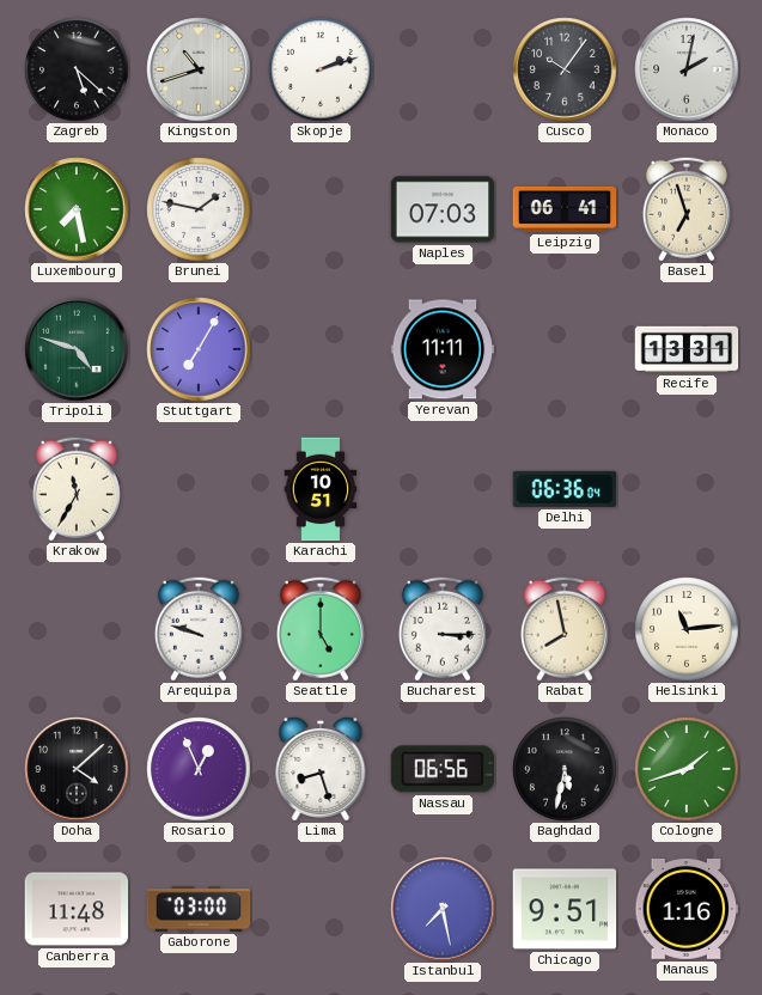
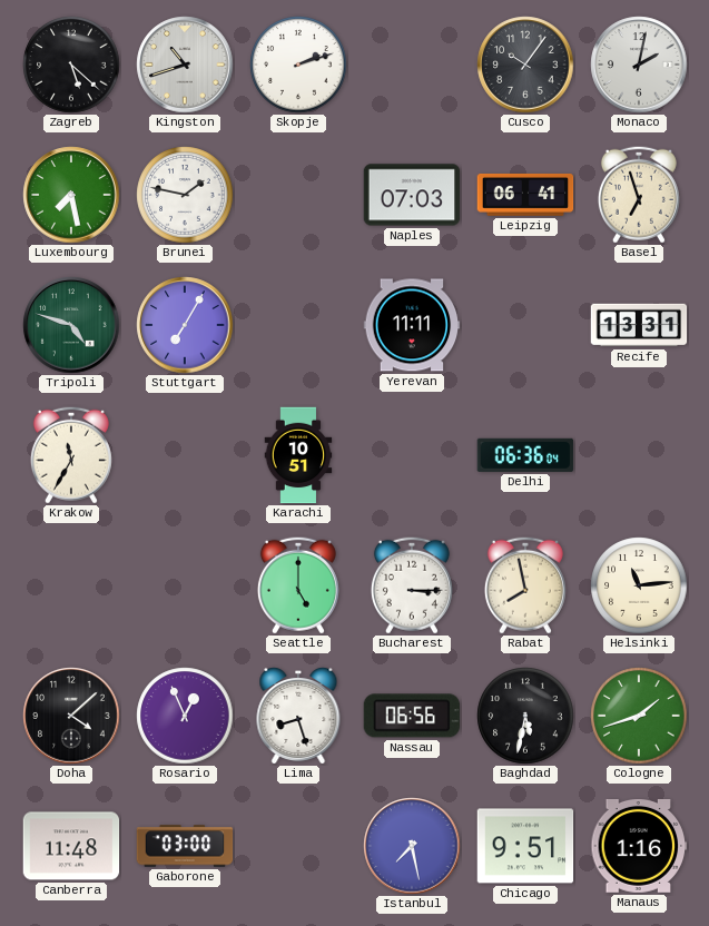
Arequipa: 9:48 -> none (199, 629)
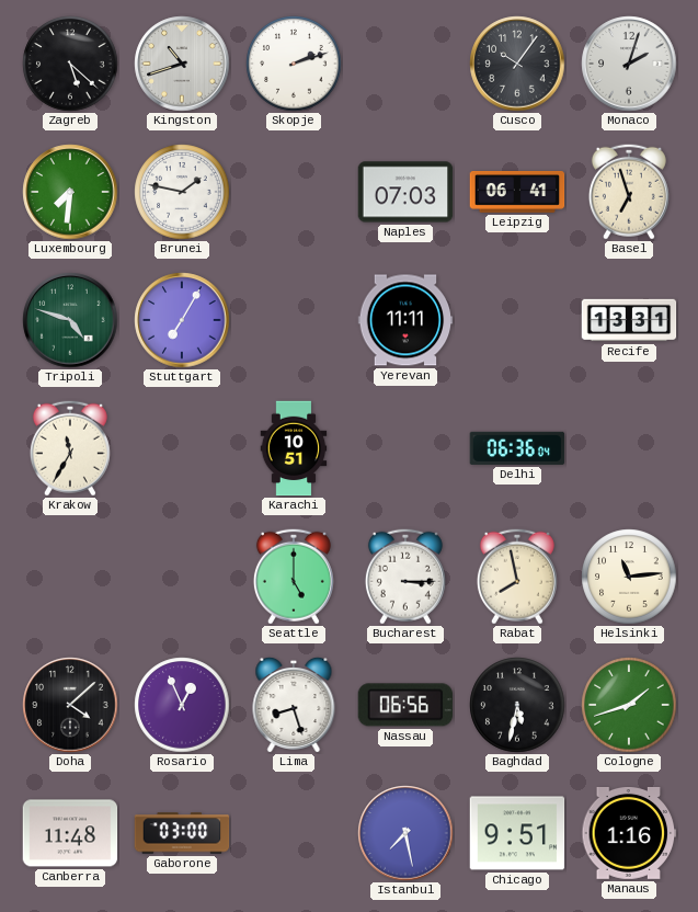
Monaco: 2:02 -> 2:03 (629, 64)
Luxembourg: 7:28 -> 7:31 (70, 192)
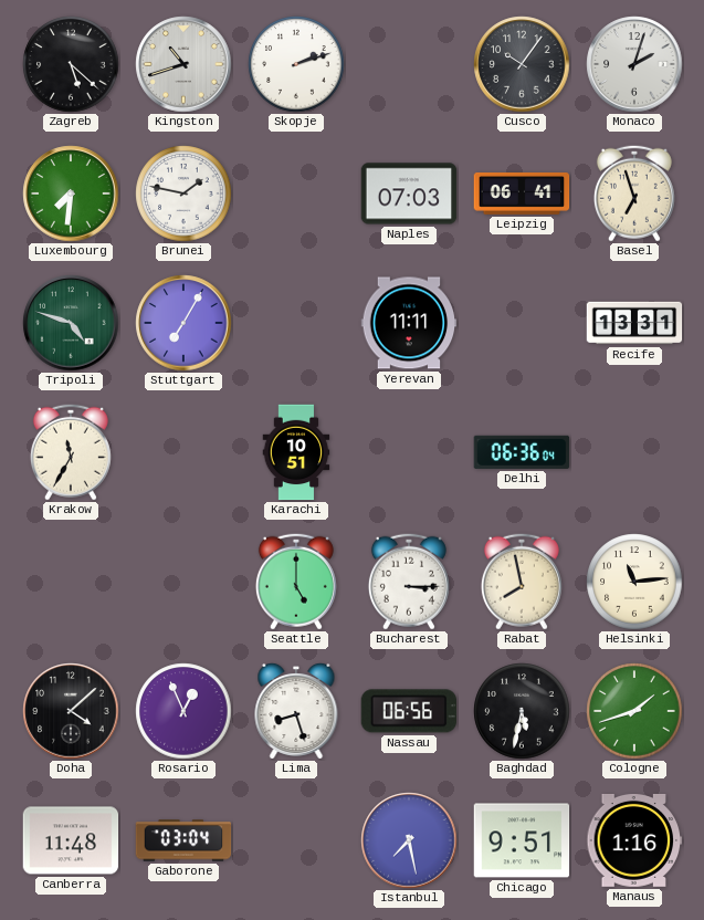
Gaborone: 03:00 -> 03:04 (183, 840)
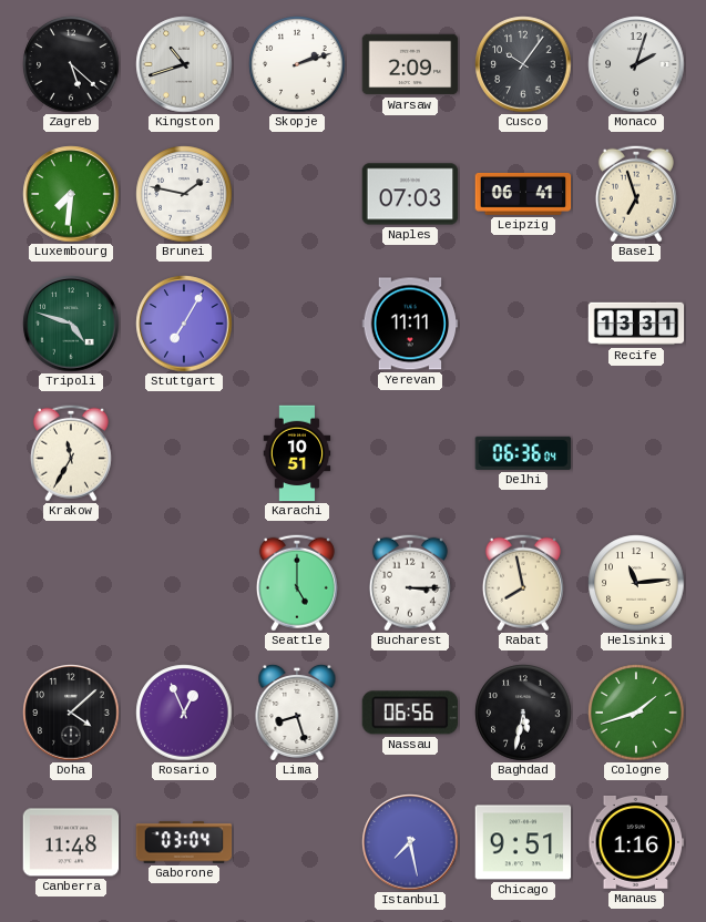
Warsaw: none -> 2:09 (410, 64)
